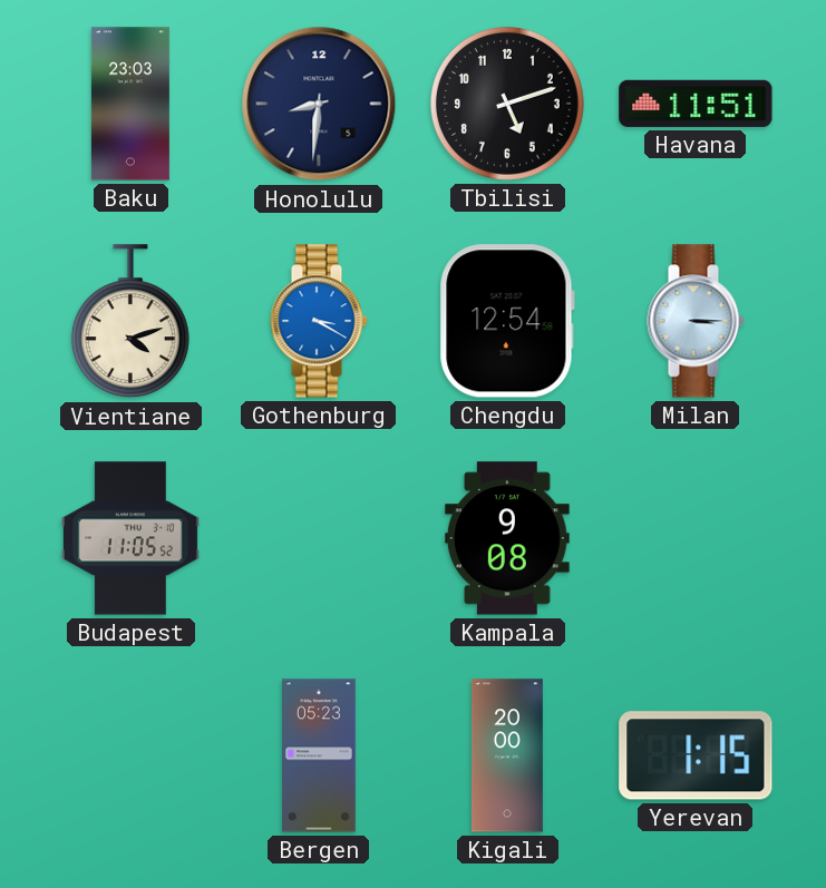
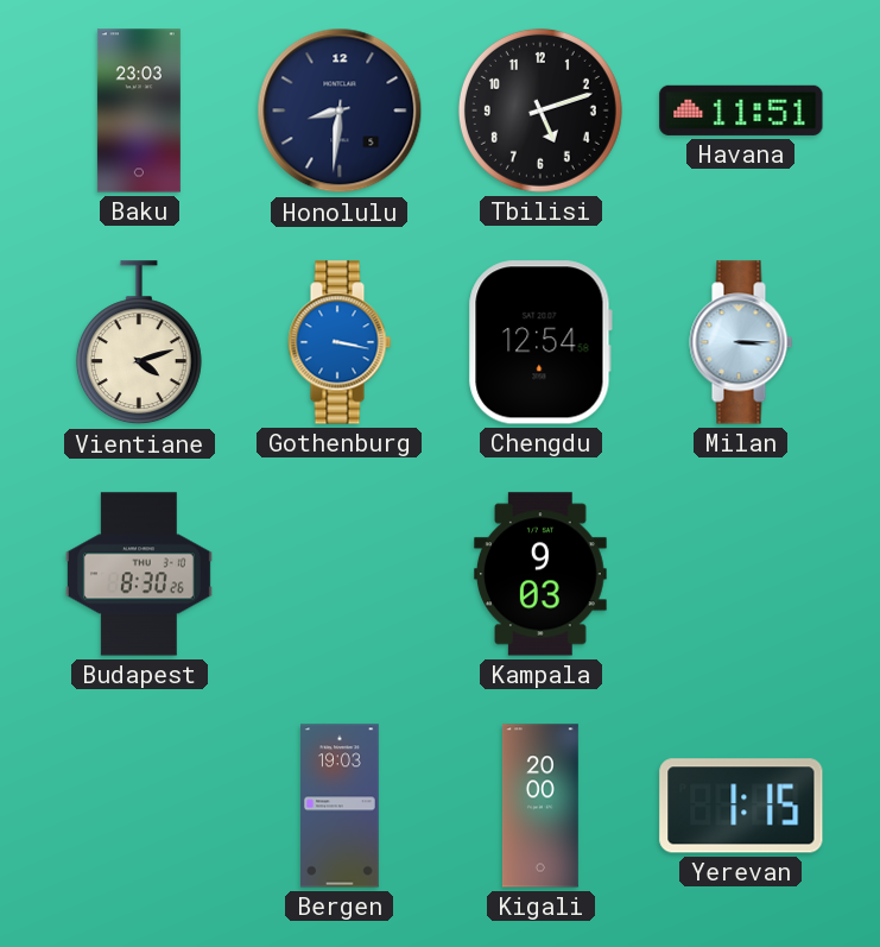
Gothenburg: 3:20 -> 3:17 (340, 342)
Budapest: 11:05 -> 8:30 (139, 574)
Kampala: 9:08 -> 9:03 (540, 574)
Bergen: 05:23 -> 19:03 (341, 806)
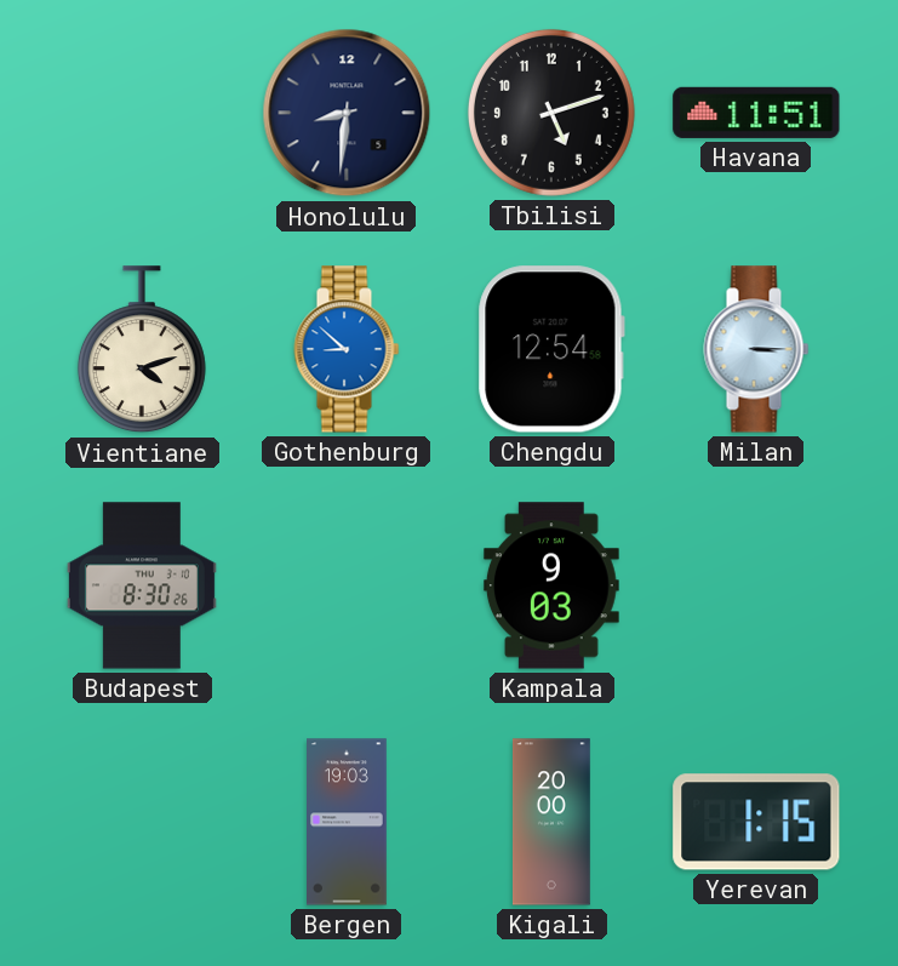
Baku: 23:03 -> none (139, 111)
Gothenburg: 3:17 -> 8:52 (347, 349)
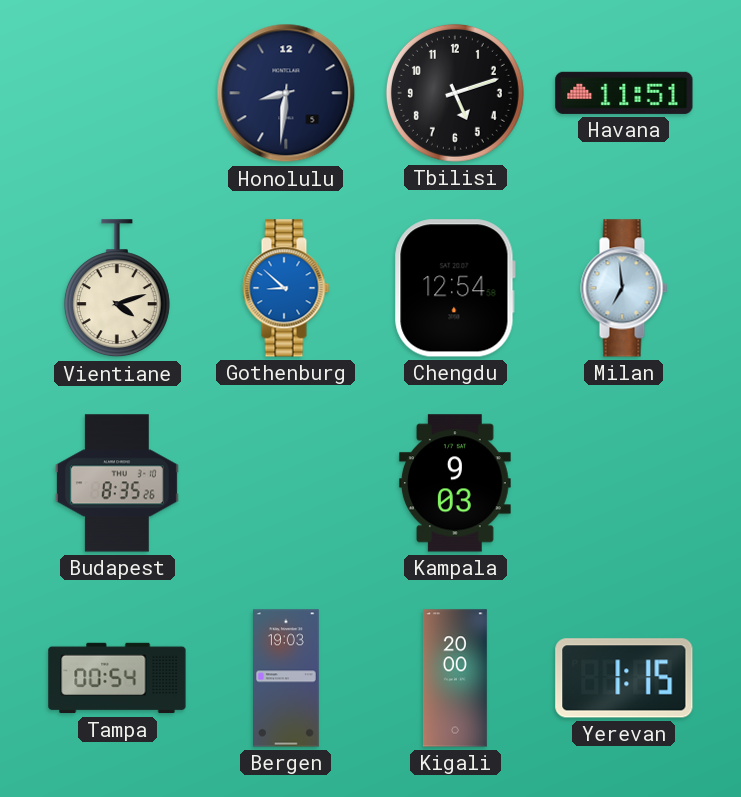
Milan: 3:15 -> 6:59 (624, 288)
Budapest: 8:30 -> 8:35 (117, 483)
Tampa: none -> 00:54 (117, 678)
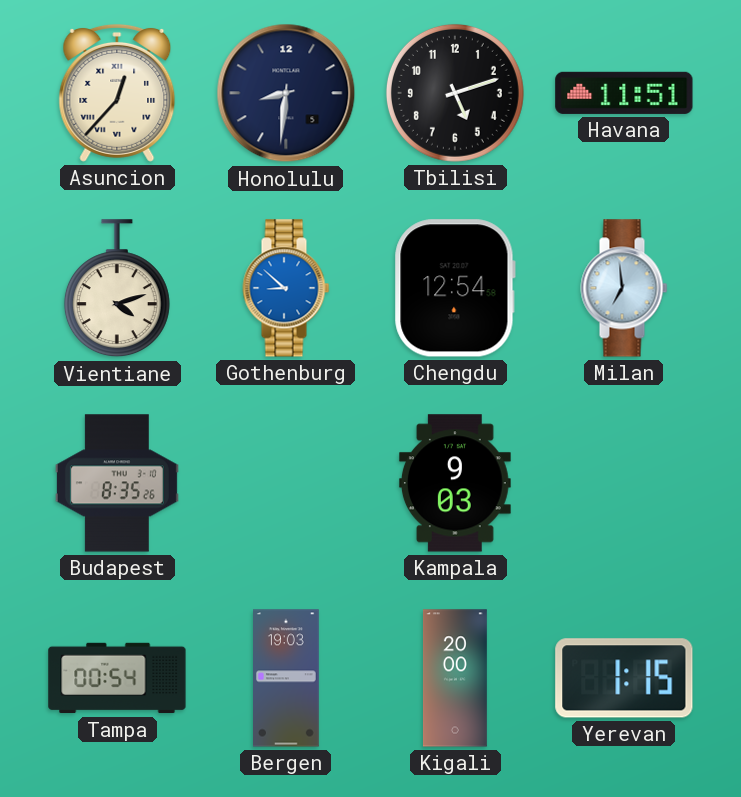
Asuncion: none -> 12:37 (117, 93)
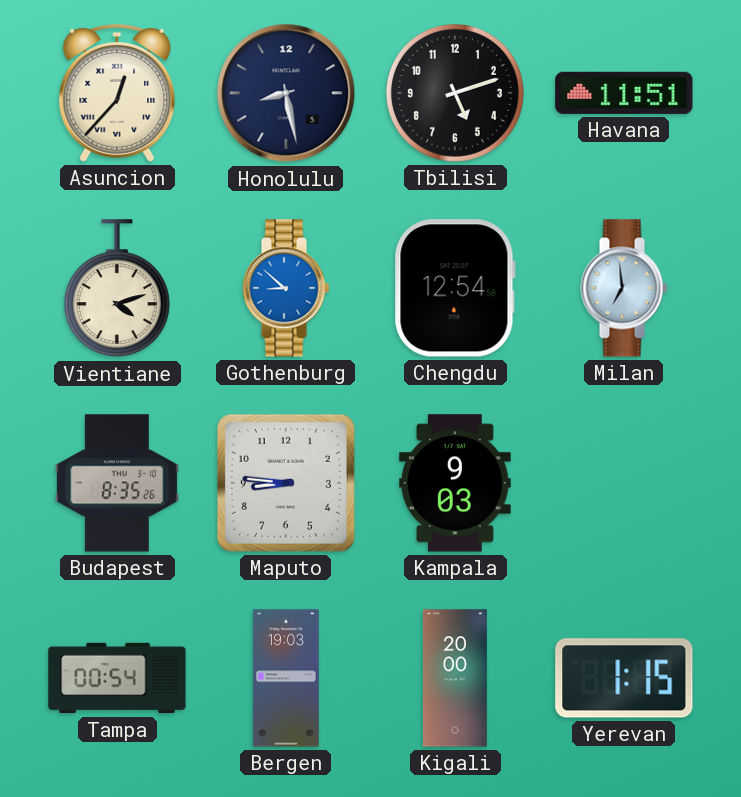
Honolulu: 8:31 -> 8:28 (286, 93)
Maputo: none -> 8:46 (286, 483)
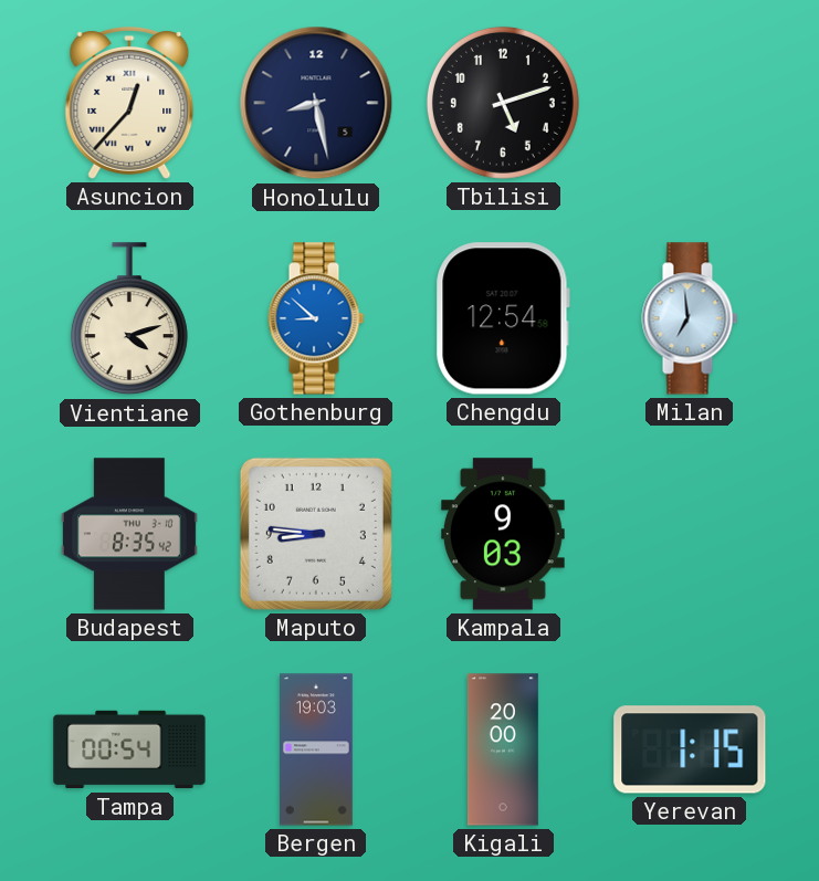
Havana: 11:51 -> none (624, 93)
Budapest: 8:35:26 -> 8:35:42 (129, 534)
